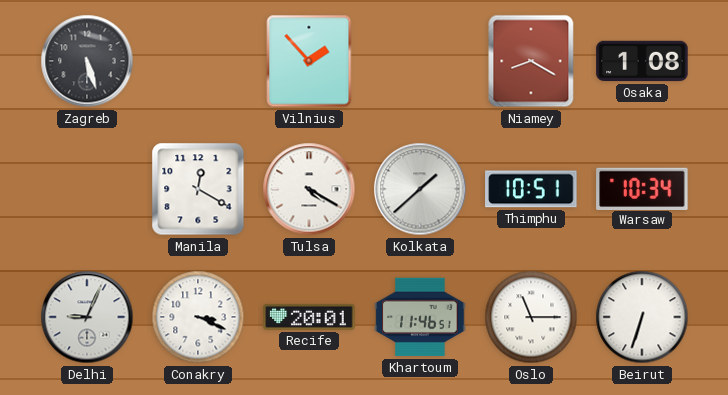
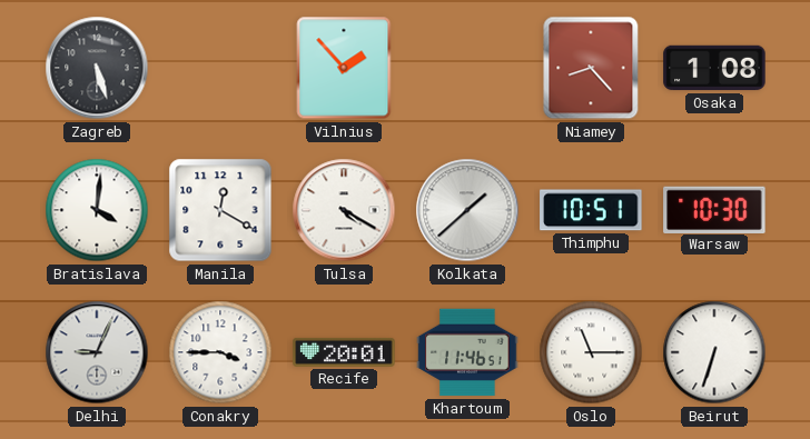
Niamey: 8:20 -> 8:23 (591, 68)
Bratislava: none -> 4:01 (97, 210)
Warsaw: 10:34 -> 10:30 (714, 209)
Conakry: 3:19 -> 3:45 (220, 352)
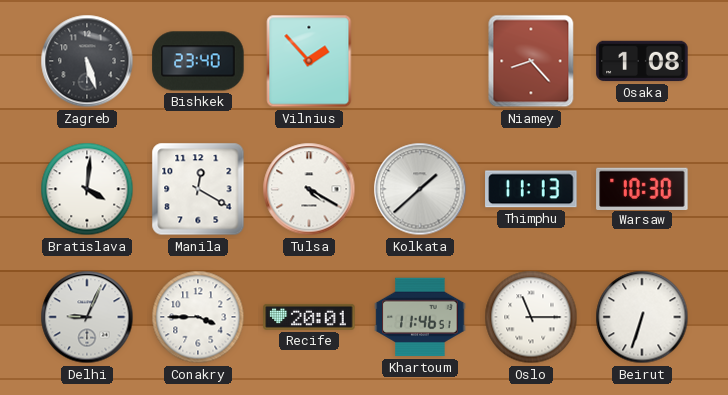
Bishkek: none -> 23:40 (198, 61)
Thimphu: 10:51 -> 11:13 (531, 189)
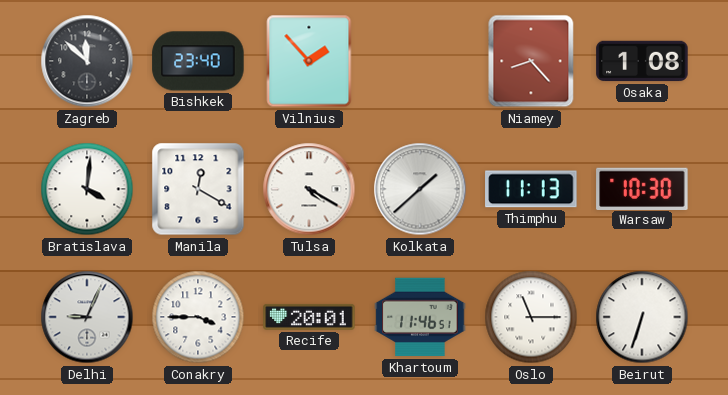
Zagreb: 5:27 -> 11:52 (87, 61)
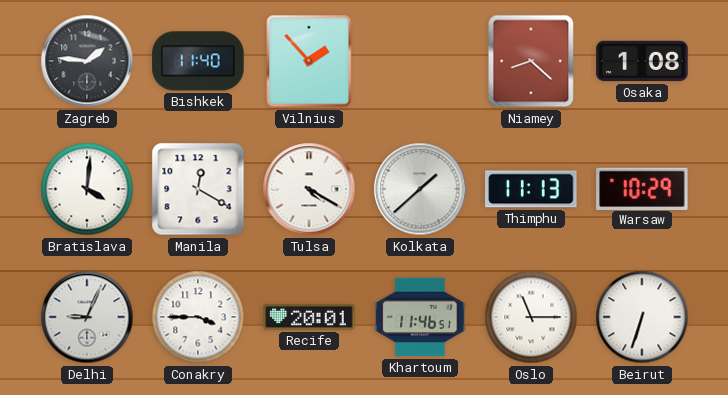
Zagreb: 11:52 -> 1:46 (87, 61)
Bishkek: 23:40 -> 11:40 (198, 61)
Niamey: 8:23 -> 8:22 (531, 61)
Warsaw: 10:30 -> 10:29 (642, 188)
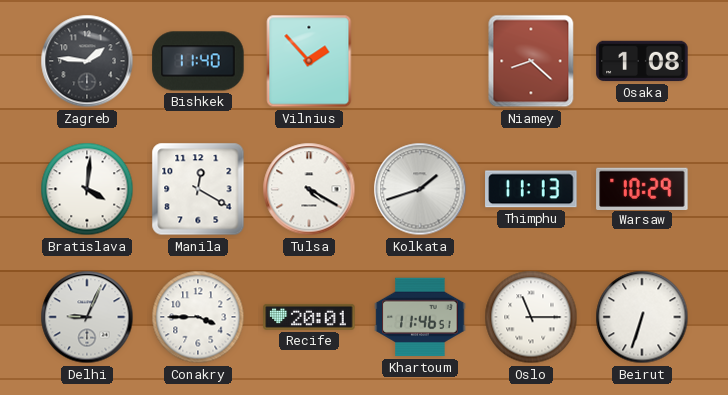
Kolkata: 1:38 -> 1:42 (420, 189)
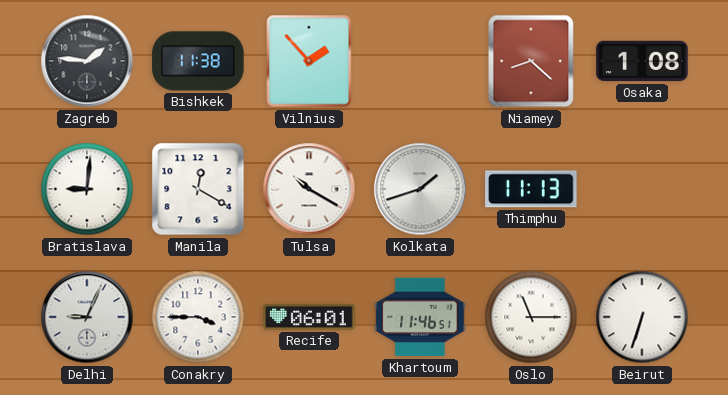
Bishkek: 11:40 -> 11:38 (198, 61)
Bratislava: 4:01 -> 9:01 (87, 189)
Tulsa: 4:20 -> 10:20 (309, 189)
Warsaw: 10:29 -> none (642, 188)
Recife: 20:01 -> 06:01 (309, 317)
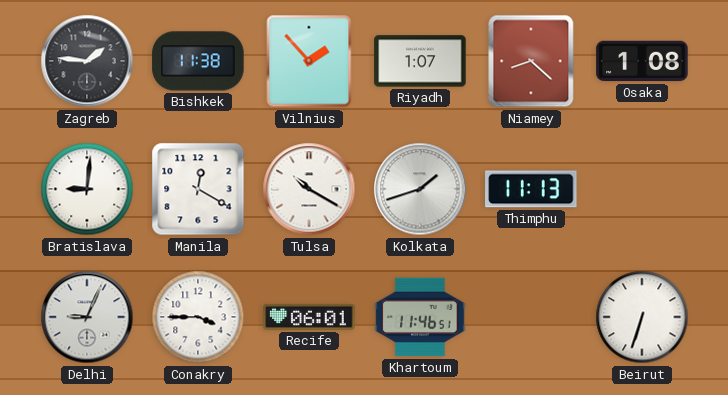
Riyadh: none -> 1:07 (420, 61)
Oslo: 11:15 -> none (531, 317)
